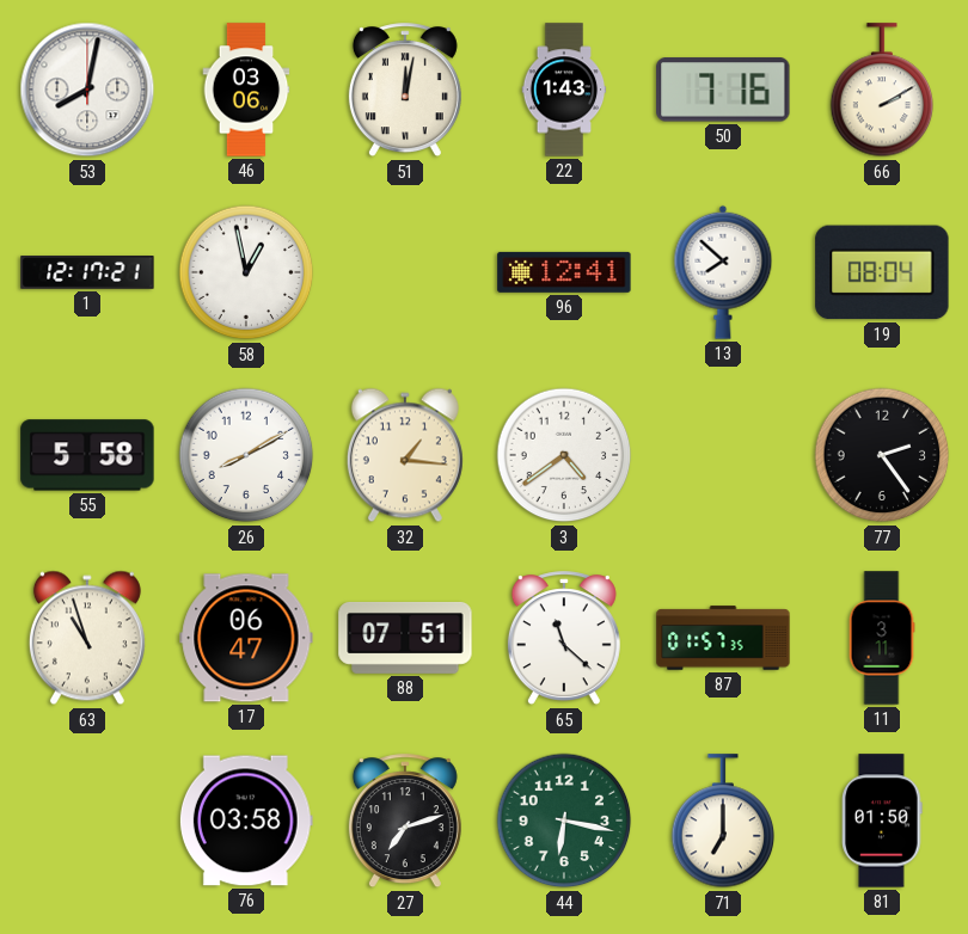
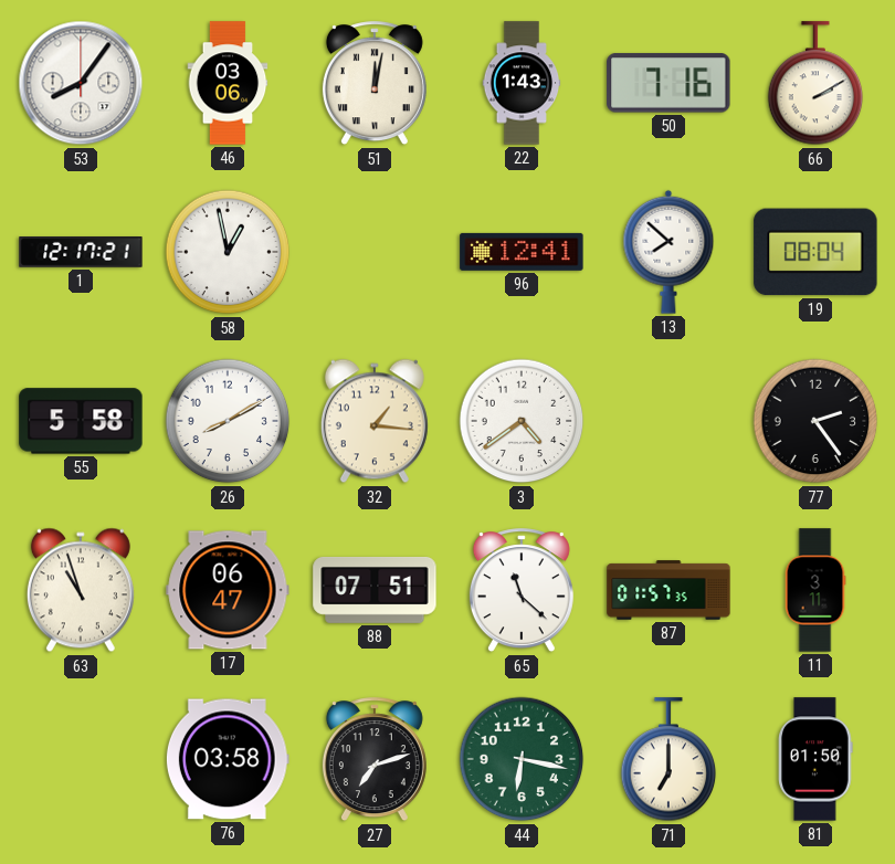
53: 8:02 -> 8:06 (81, 83)
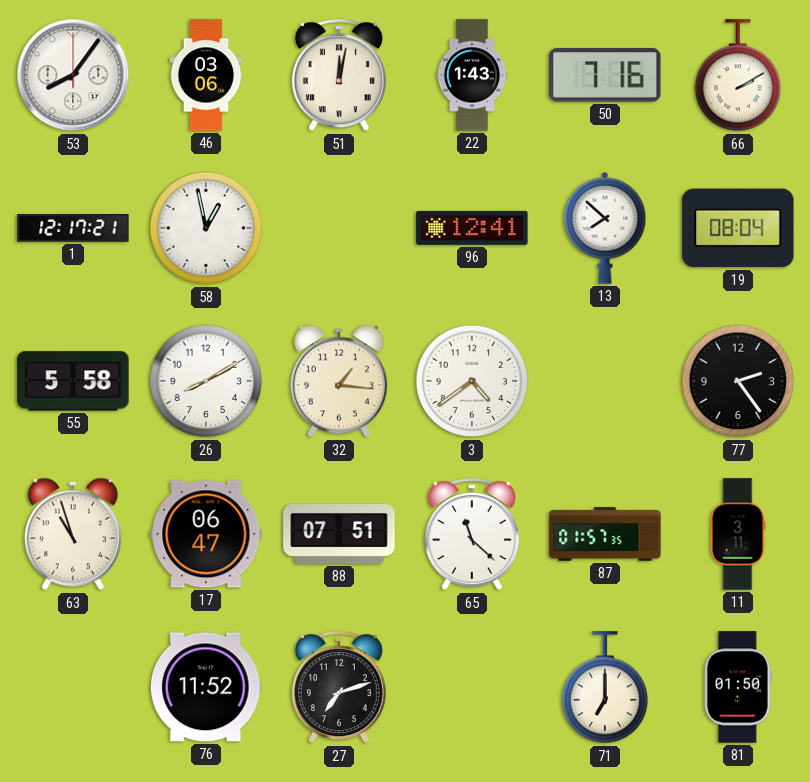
76: 03:58 -> 11:52 (206, 687)
44: 6:17 -> none (522, 759)
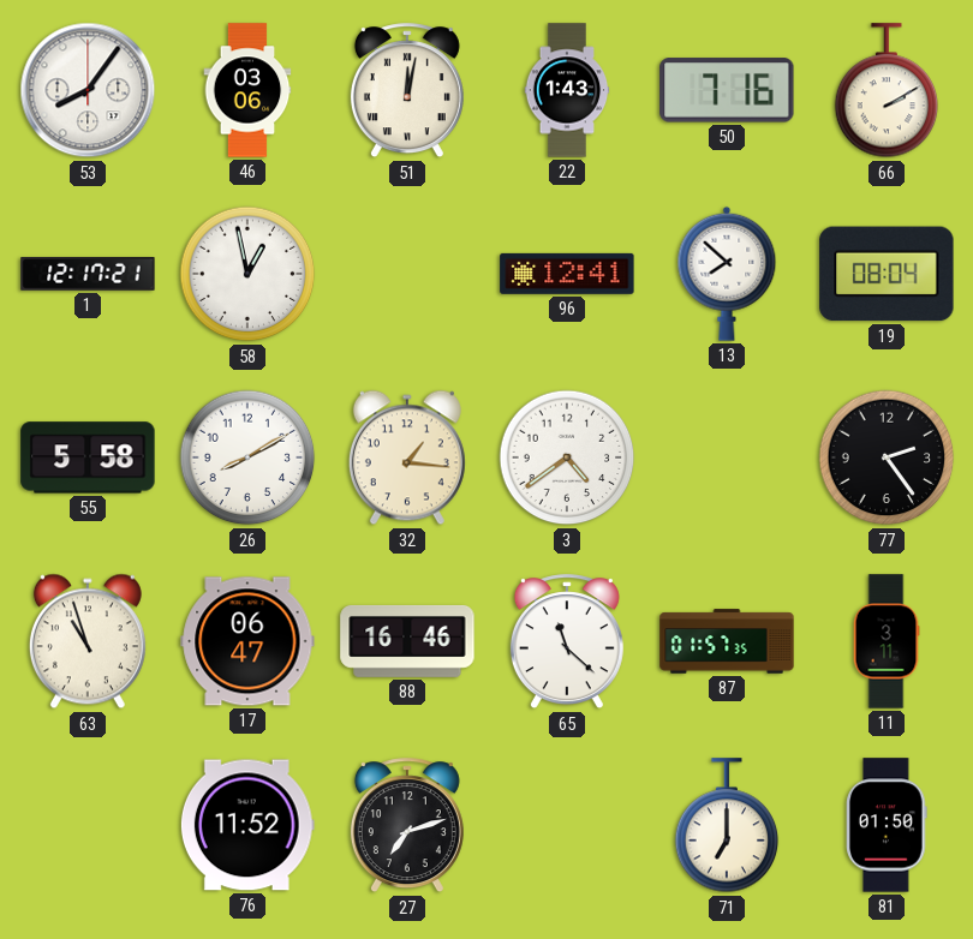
88: 07:51 -> 16:46 (407, 641)
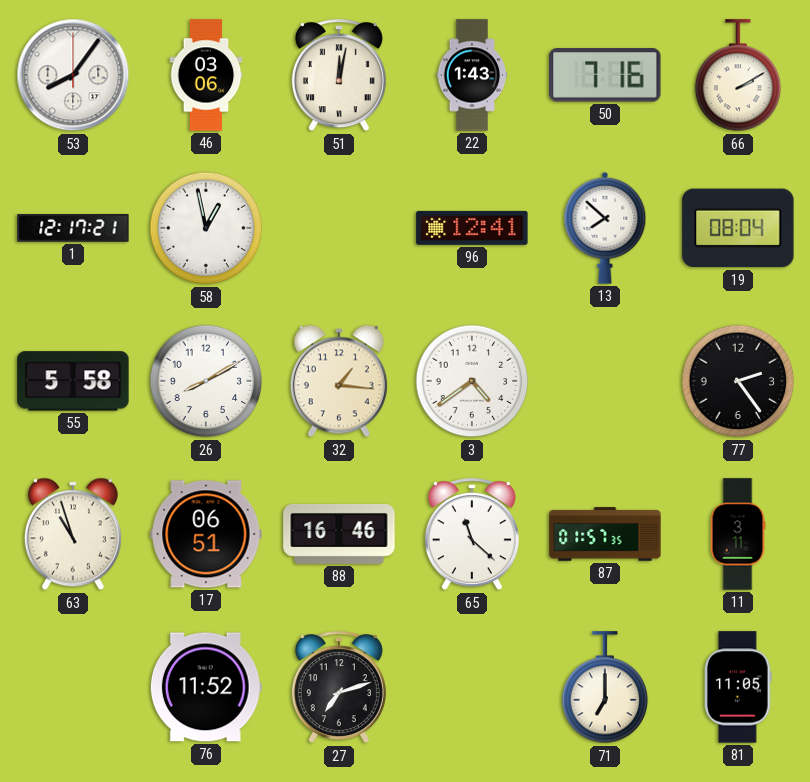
17: 06:47 -> 06:51 (206, 534)
81: 01:50 -> 11:05 (738, 687)
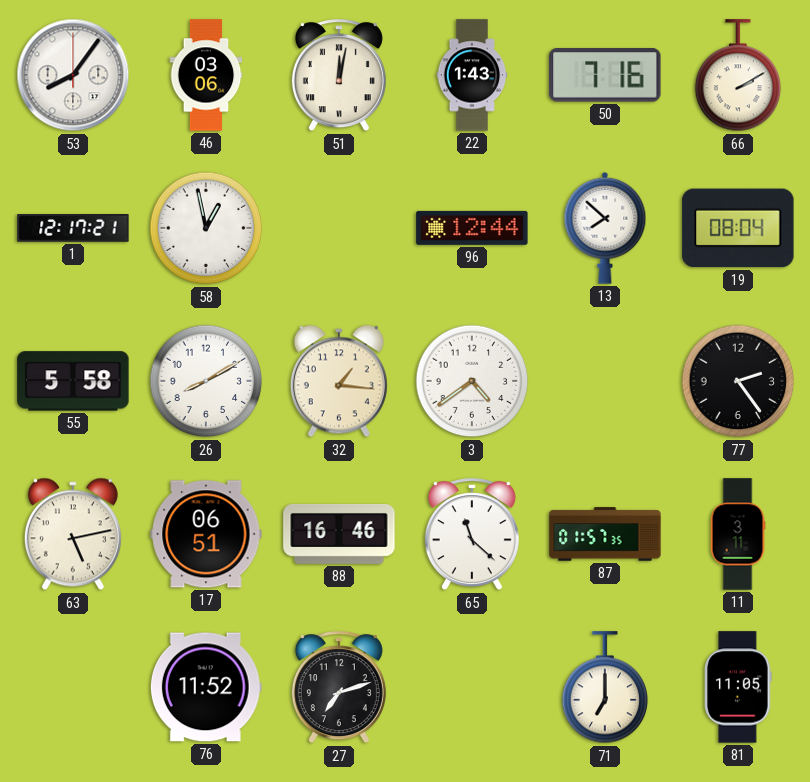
96: 12:41 -> 12:44 (472, 228)
63: 10:57 -> 5:13 (73, 534)
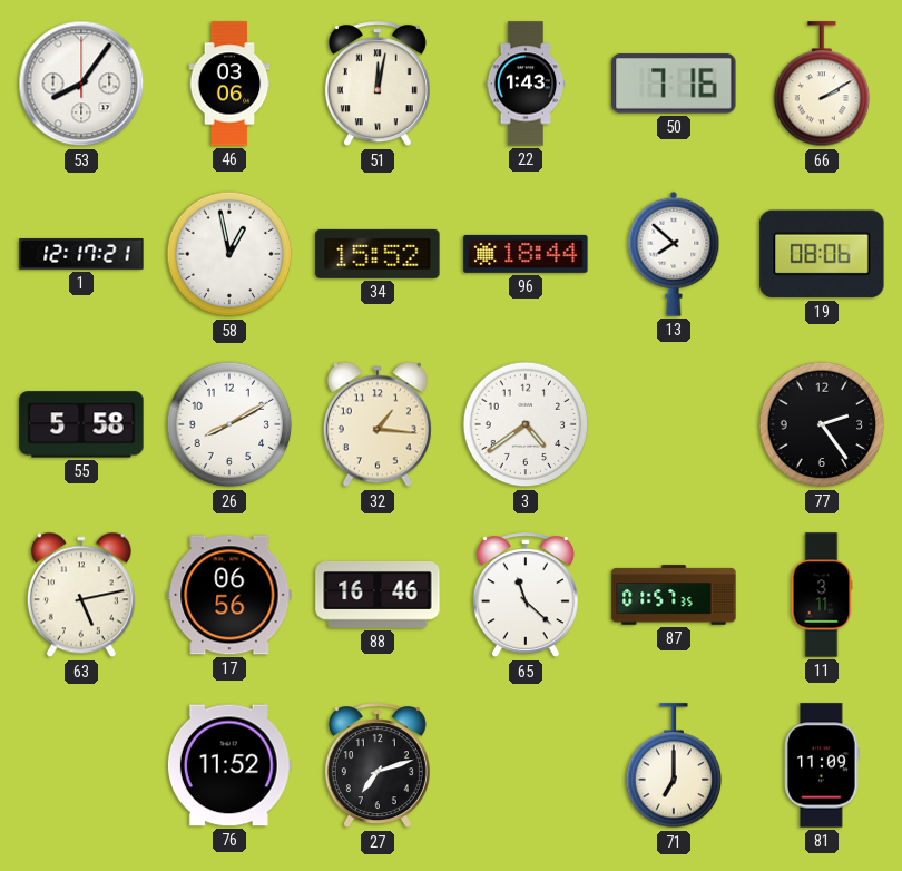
34: none -> 15:52 (378, 254)
96: 12:44 -> 18:44 (526, 254)
19: 08:04 -> 08:06 (822, 254)
17: 06:51 -> 06:56 (229, 595)
81: 11:05 -> 11:09 (822, 765)
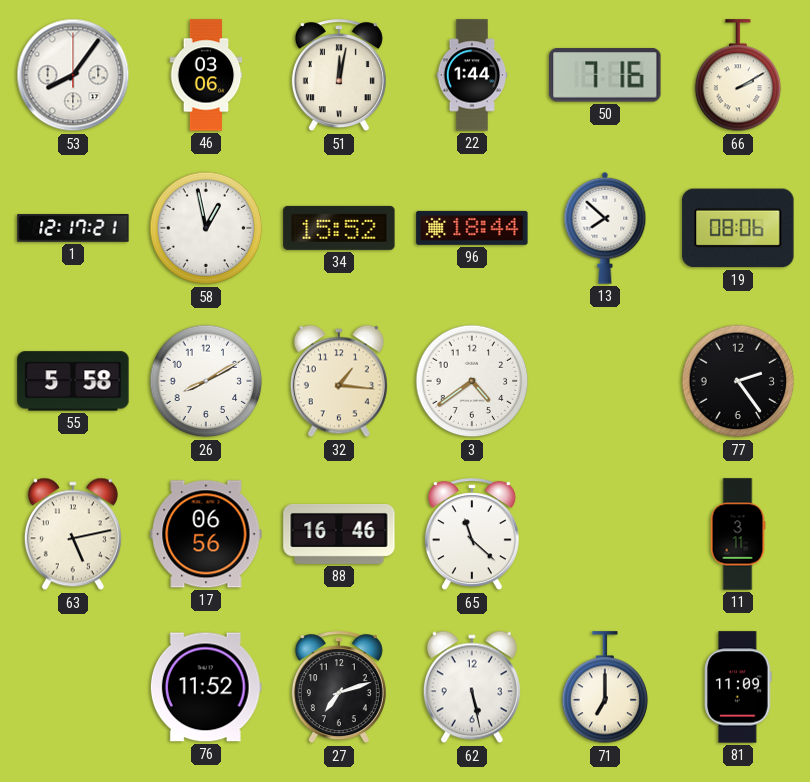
22: 1:43 -> 1:44 (472, 75)
87: 01:57 -> none (674, 595)
62: none -> 5:28 (472, 687)
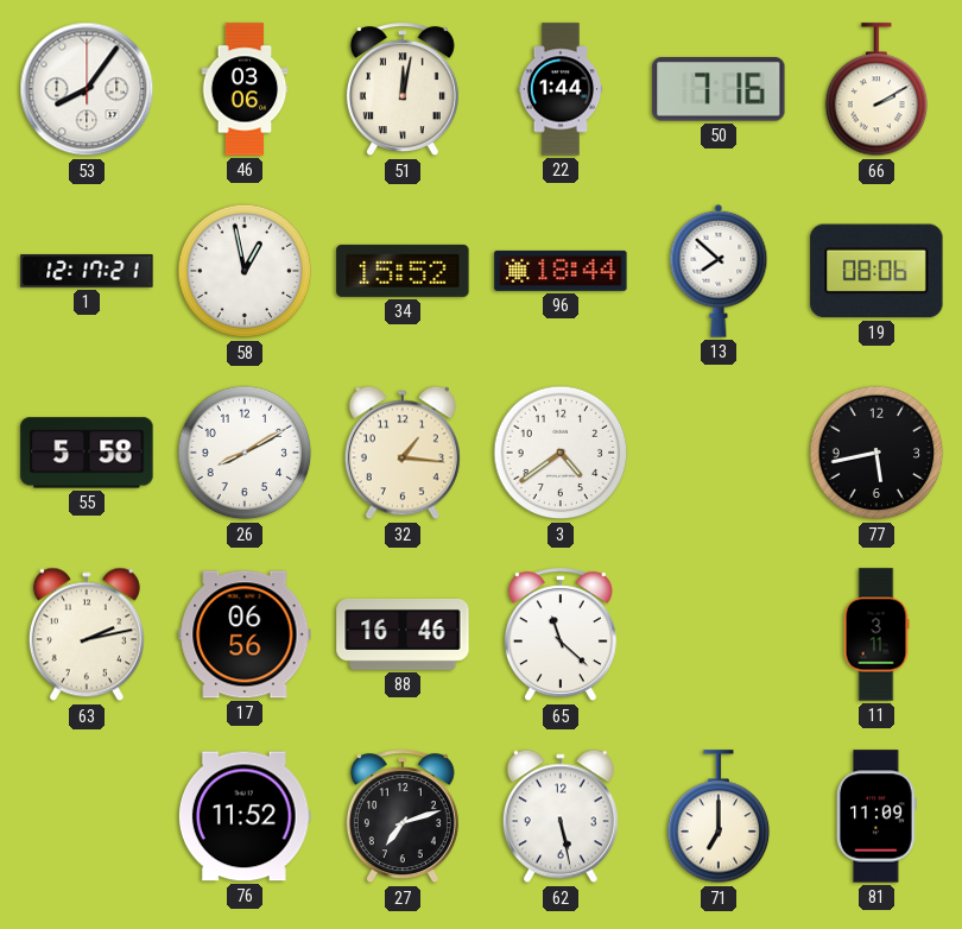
77: 2:24 -> 5:43 (876, 453)
63: 5:13 -> 2:13 (87, 634)
